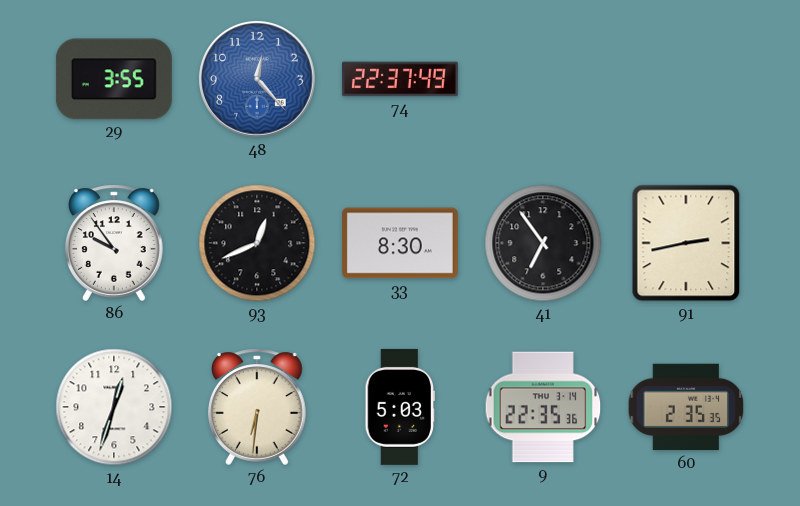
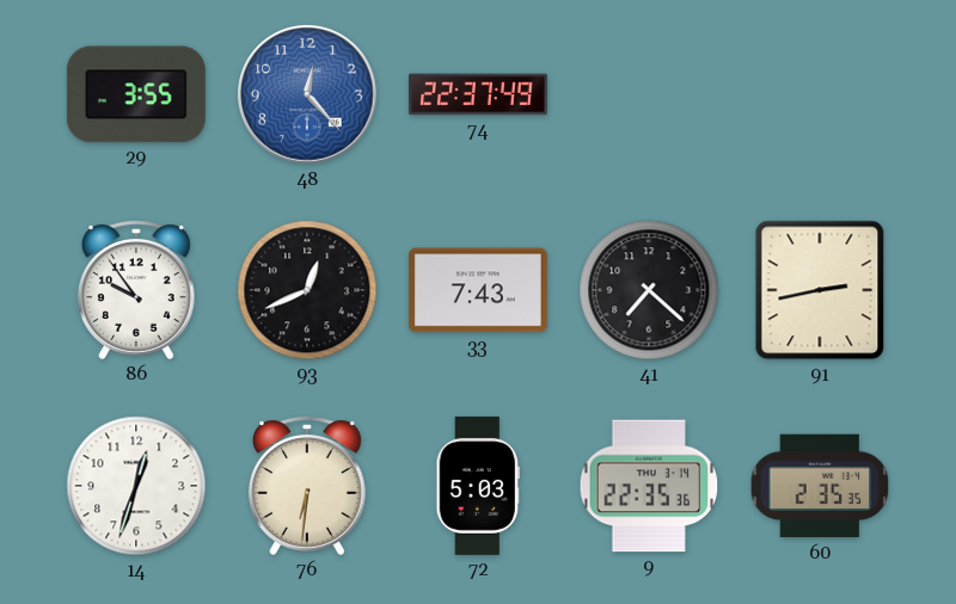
33: 8:30 -> 7:43 (478, 290)
41: 6:54 -> 7:22 (649, 290)
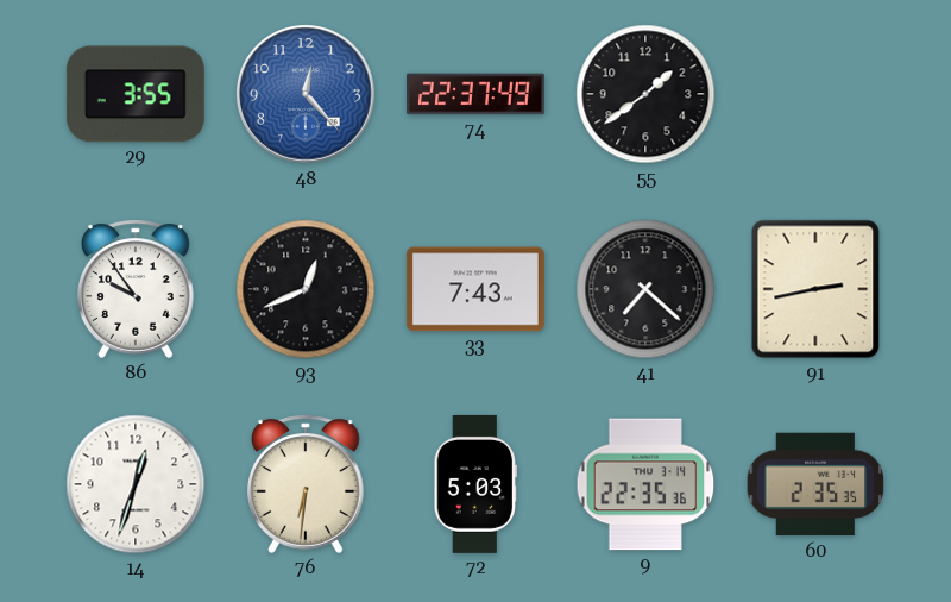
55: none -> 1:39 (645, 94)
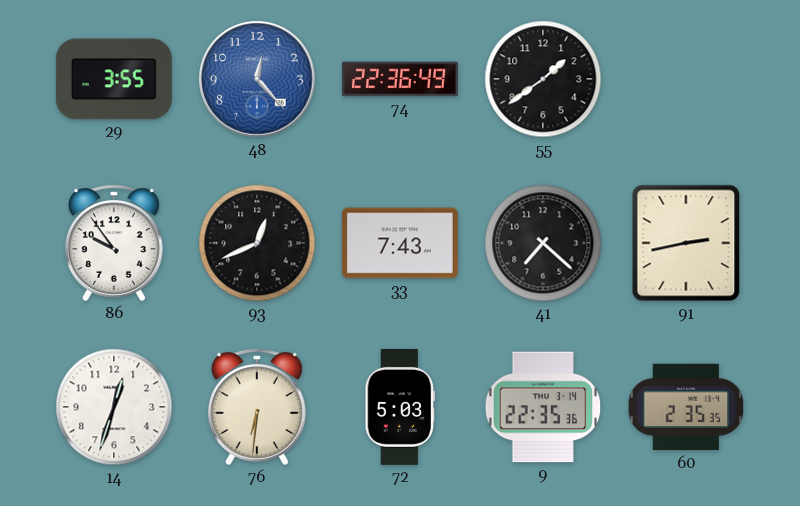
74: 22:37 -> 22:36 (400, 79)
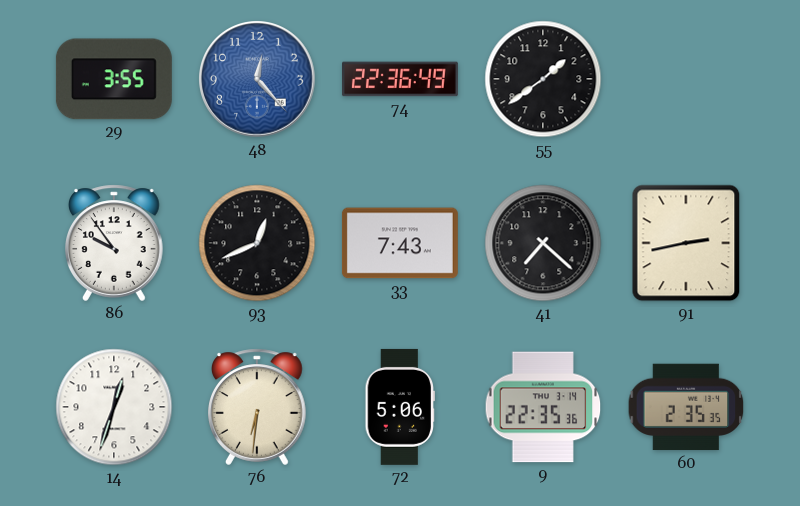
72: 5:03 -> 5:06 (400, 407)
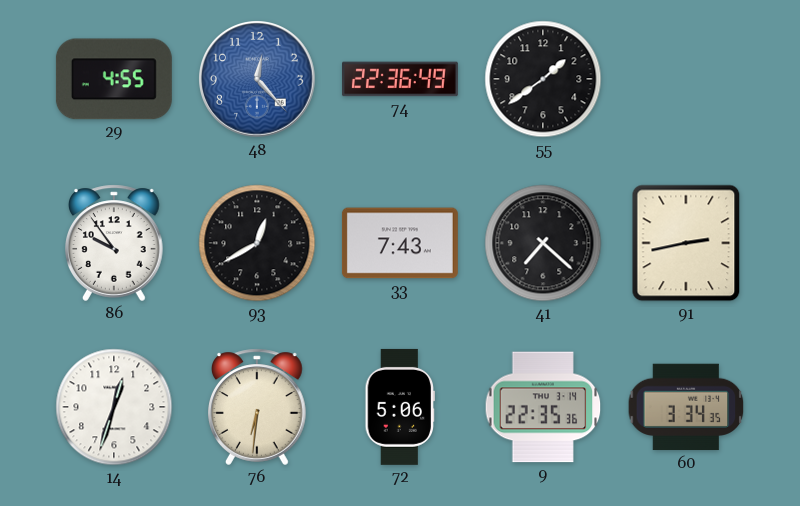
29: 3:55 -> 4:55 (114, 79)
93: 12:41 -> 12:40 (257, 243)
60: 2:35 -> 3:34 (686, 407)
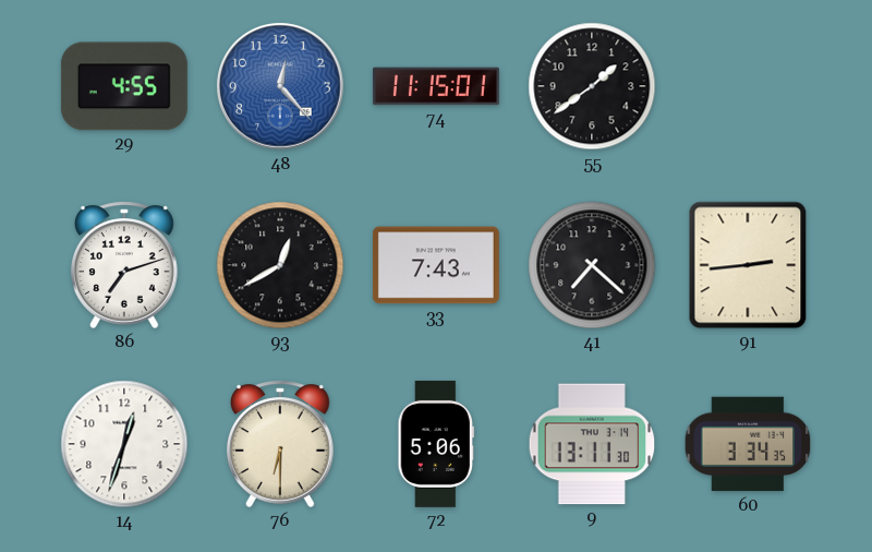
74: 22:36 -> 11:15 (436, 86)
86: 9:54 -> 7:12 (125, 265)
91: 2:43 -> 2:44 (748, 265)
76: 6:31 -> 6:30 (281, 444)
9: 22:35 -> 13:11 (592, 444)
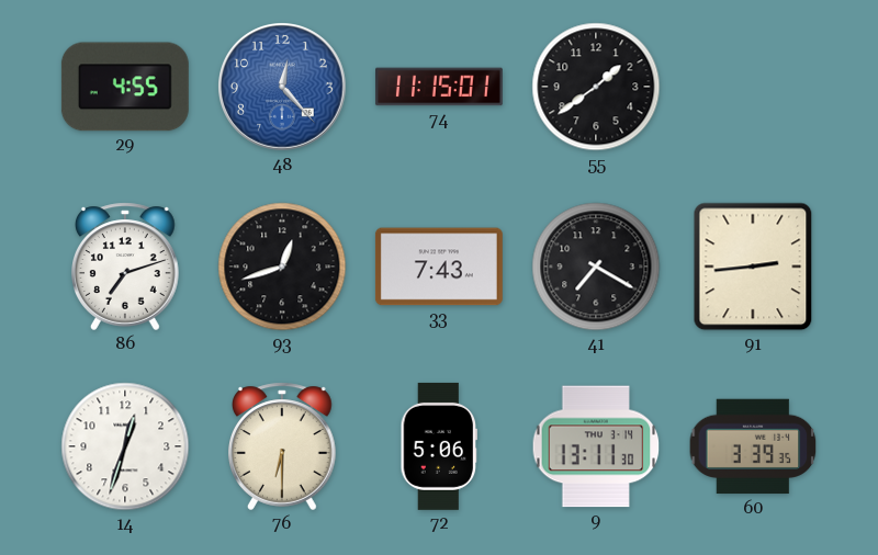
93: 12:40 -> 12:42 (282, 267)
41: 7:22 -> 7:20 (596, 267)
60: 3:34 -> 3:39 (753, 446)
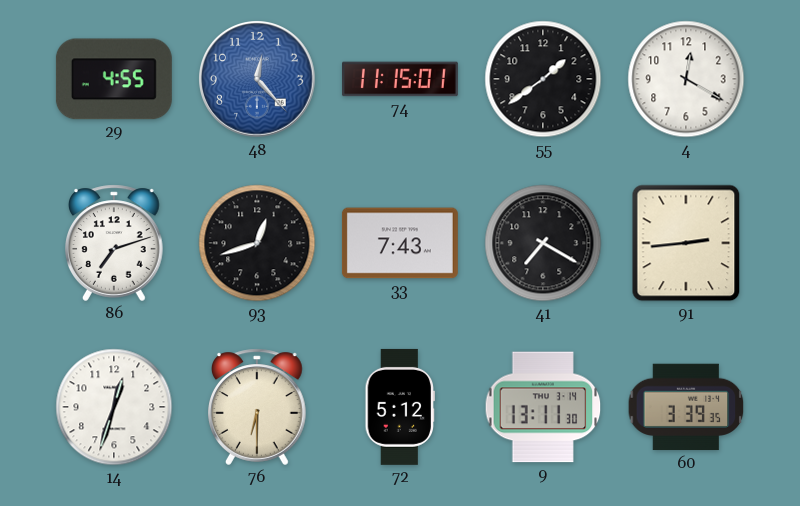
4: none -> 12:20 (686, 79)
72: 5:06 -> 5:12 (400, 407)
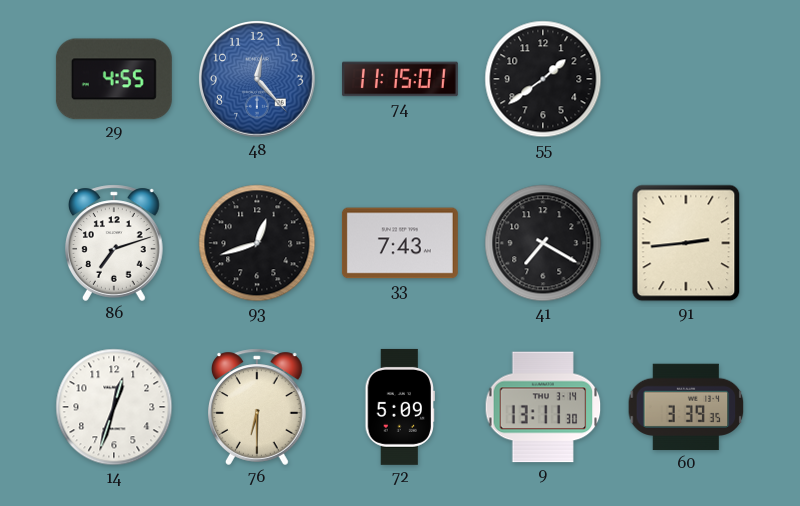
4: 12:20 -> none (686, 79)
72: 5:12 -> 5:09 (400, 407)
